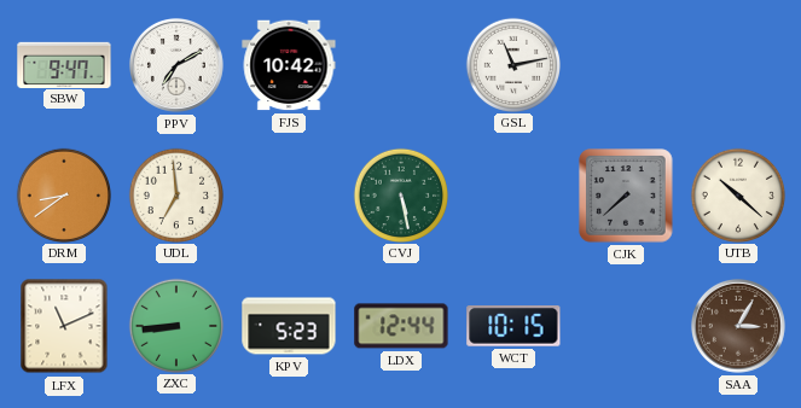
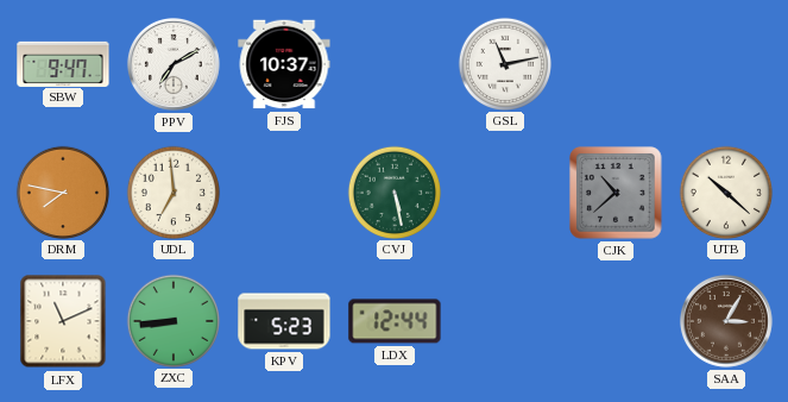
FJS: 10:42 -> 10:37 (284, 64)
DRM: 8:39 -> 7:47 (62, 191)
CJK: 7:38 -> 10:38 (616, 193)
WCT: 10:15 -> none (513, 327)
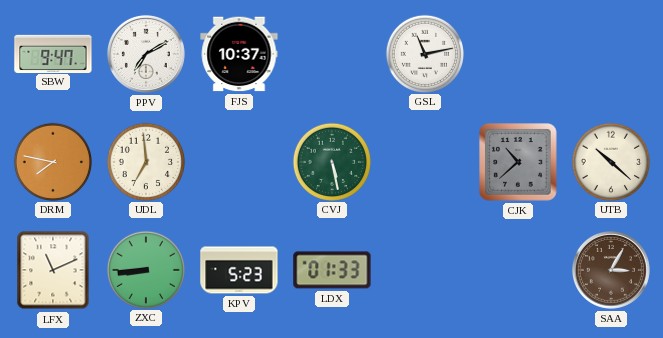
LDX: 12:44 -> 01:33 (332, 270)
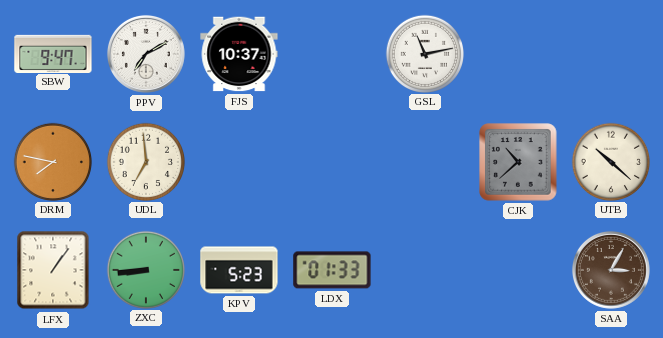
CVJ: 5:28 -> none (331, 161)
LFX: 11:11 -> 1:06 (53, 270)
